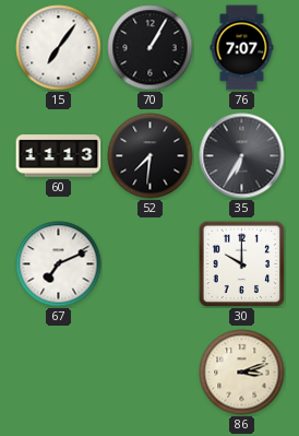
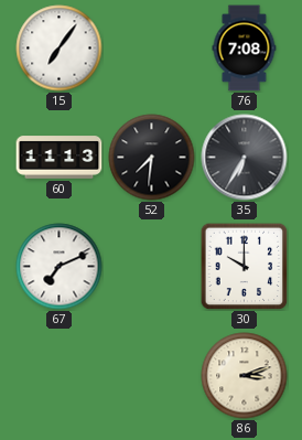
70: 1:05 -> none (151, 48)
76: 7:07 -> 7:08 (245, 49)
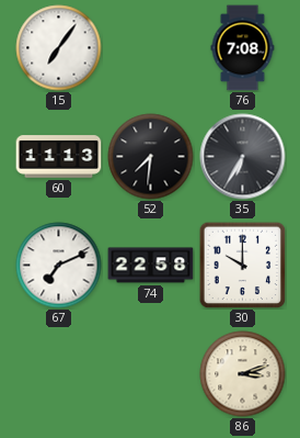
74: none -> 22:58 (151, 266)
